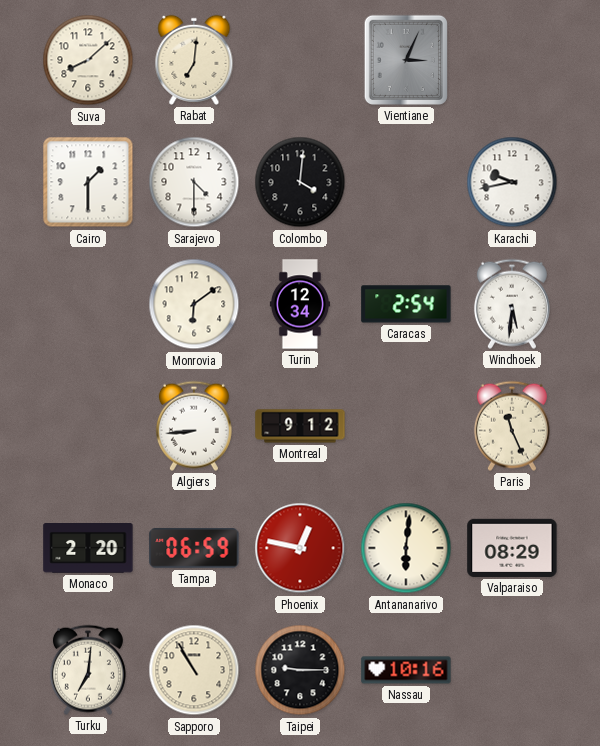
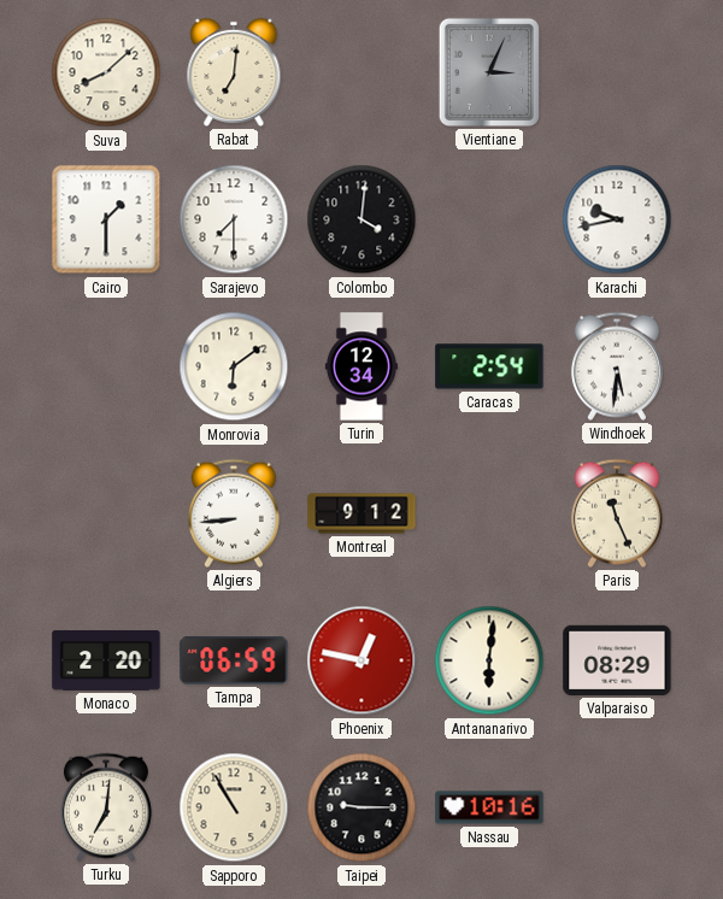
Sarajevo: 4:30 -> 7:30 (234, 219)
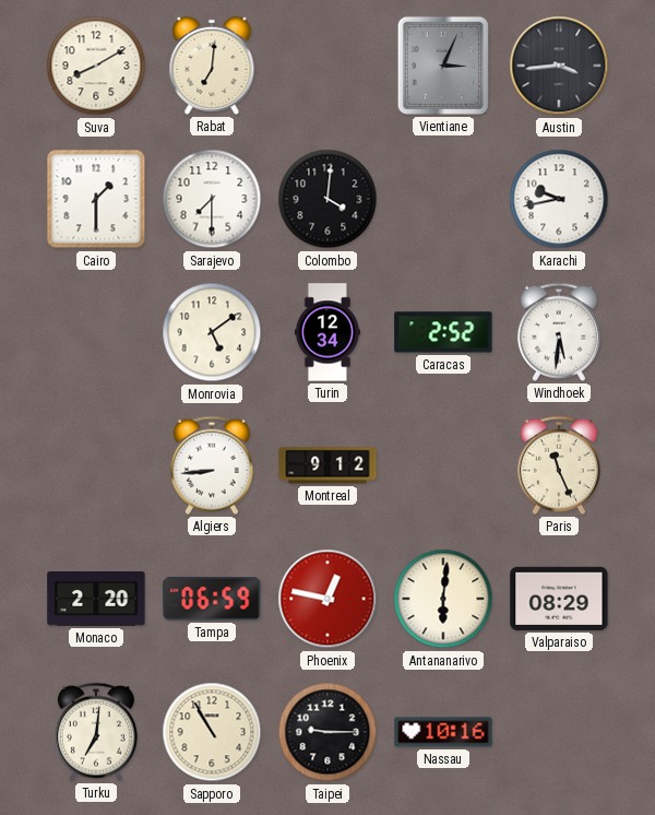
Suva: 8:08 -> 8:10 (96, 66)
Austin: none -> 3:44 (559, 66)
Monrovia: 6:09 -> 5:09 (212, 332)
Caracas: 2:54 -> 2:52 (443, 332)
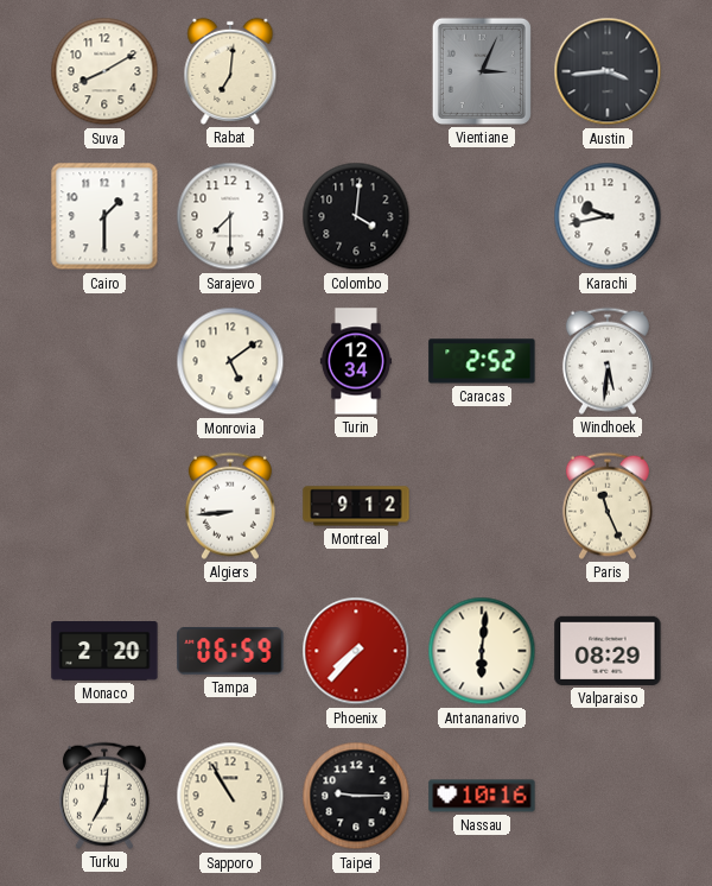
Phoenix: 12:47 -> 7:37 (356, 651)
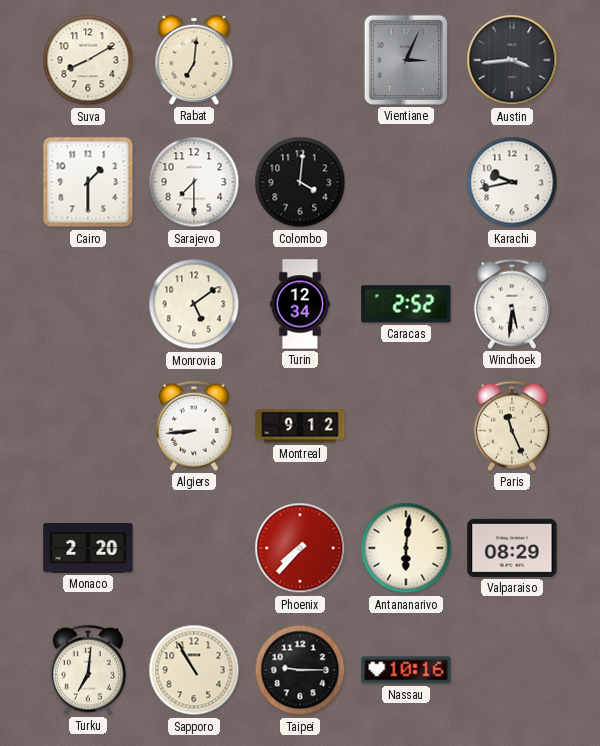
Tampa: 06:59 -> none (230, 651)
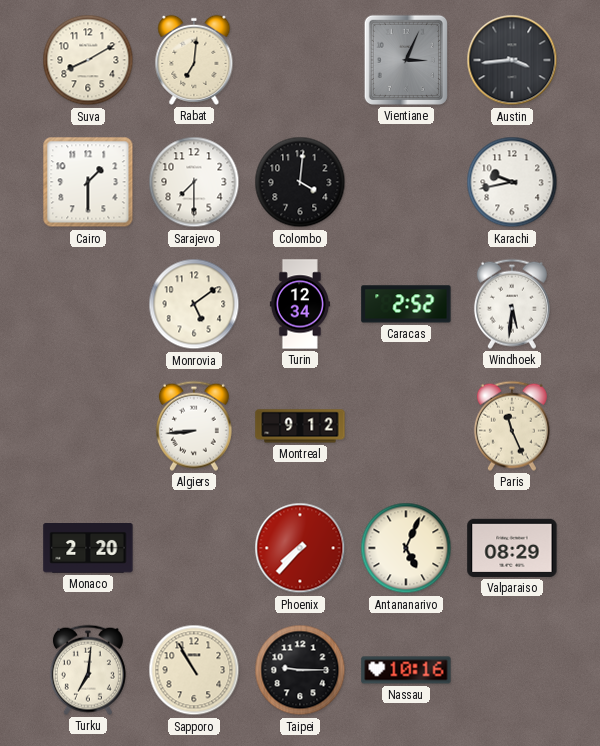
Antananarivo: 6:01 -> 5:04 (406, 548)
